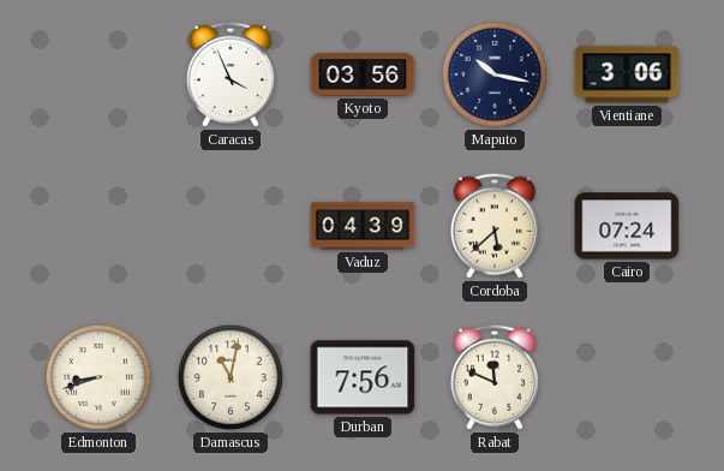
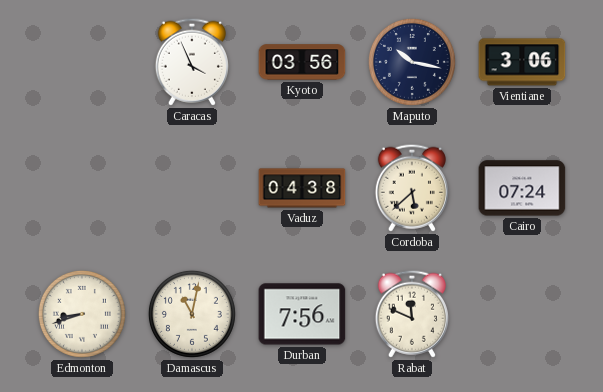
Vaduz: 04:39 -> 04:38 (302, 188)
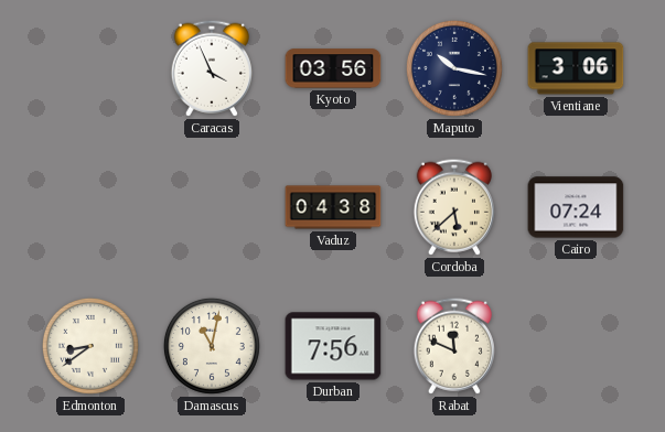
Edmonton: 8:42 -> 8:39 (90, 346)
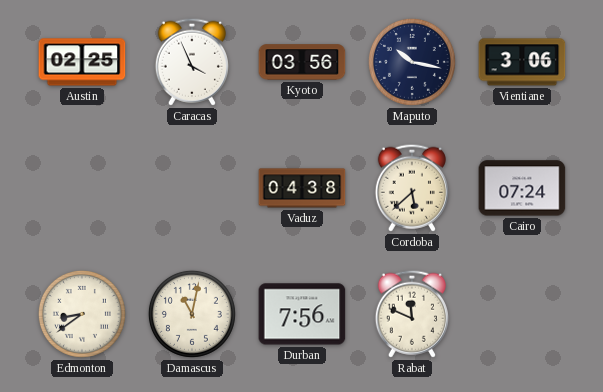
Austin: none -> 02:25 (82, 62)
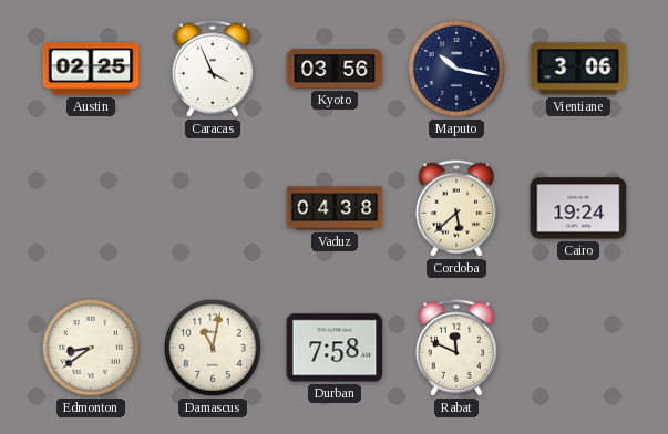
Cairo: 07:24 -> 19:24 (578, 208)
Durban: 7:56 -> 7:58 (335, 348)
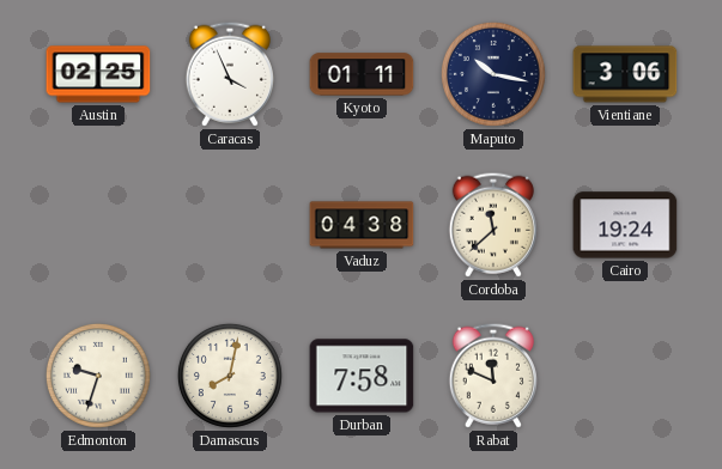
Kyoto: 03:56 -> 01:11 (362, 74)
Cordoba: 5:38 -> 11:38 (493, 225)
Edmonton: 8:39 -> 9:33 (98, 376)
Damascus: 11:02 -> 8:02 (230, 376)
